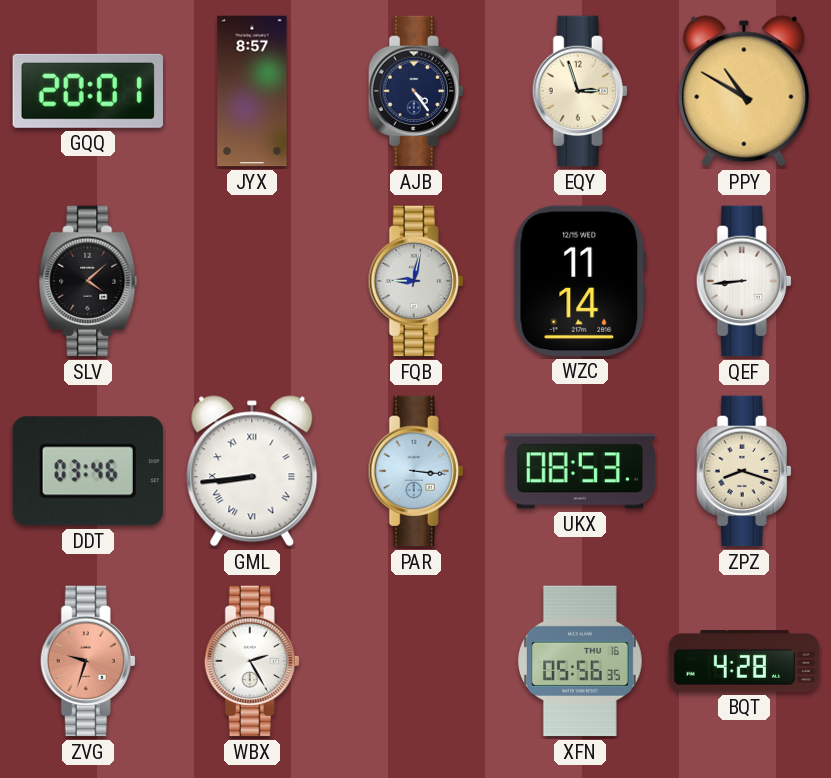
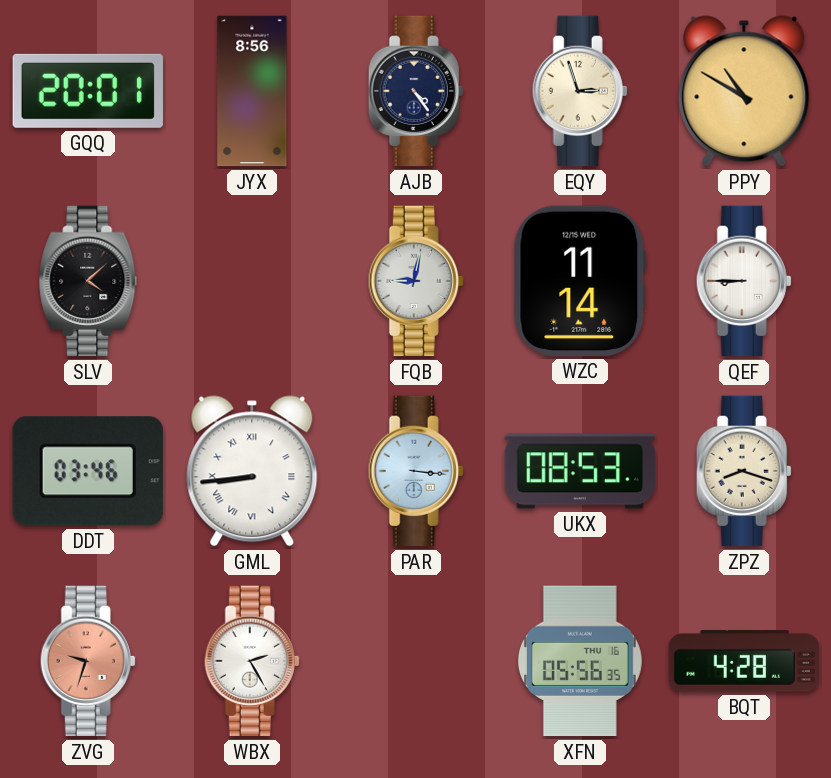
JYX: 8:57 -> 8:56 (252, 91)
QEF: 8:44 -> 8:45 (744, 281)
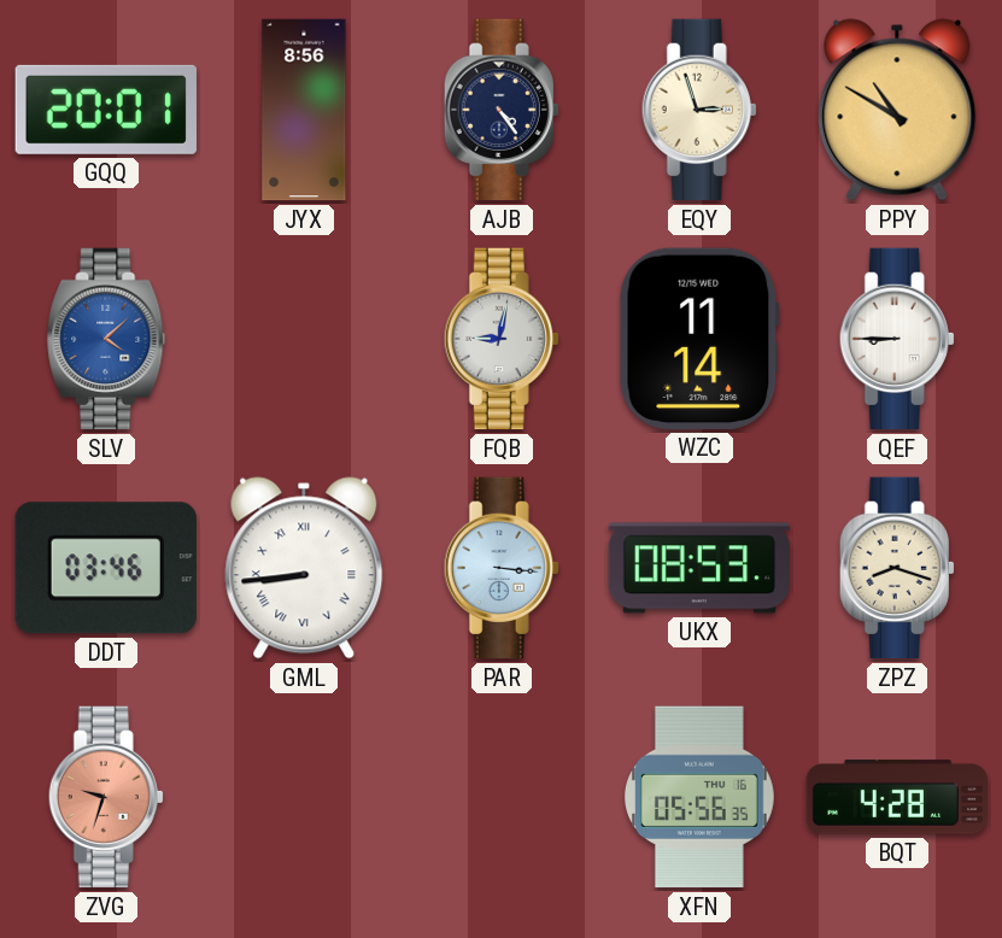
SLV dial: black -> blue (106, 339)
WBX: 2:25 -> none (252, 661)
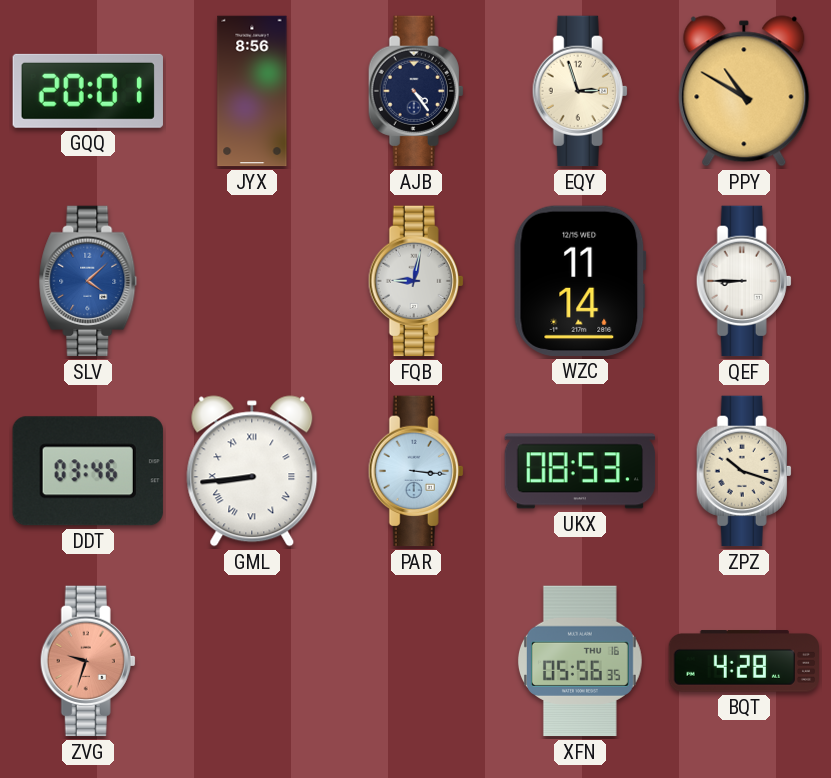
ZPZ: 8:18 -> 10:18 (744, 471)
